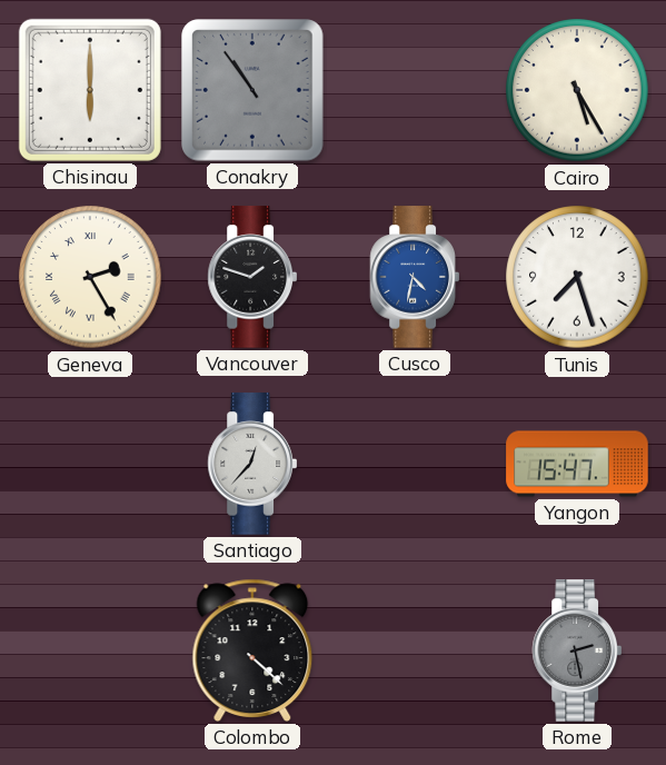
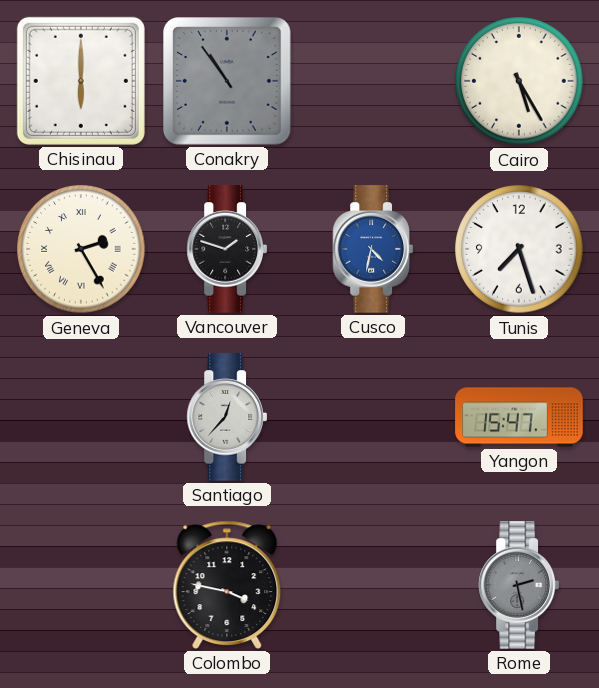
Colombo: 4:22 -> 3:47 (227, 585)
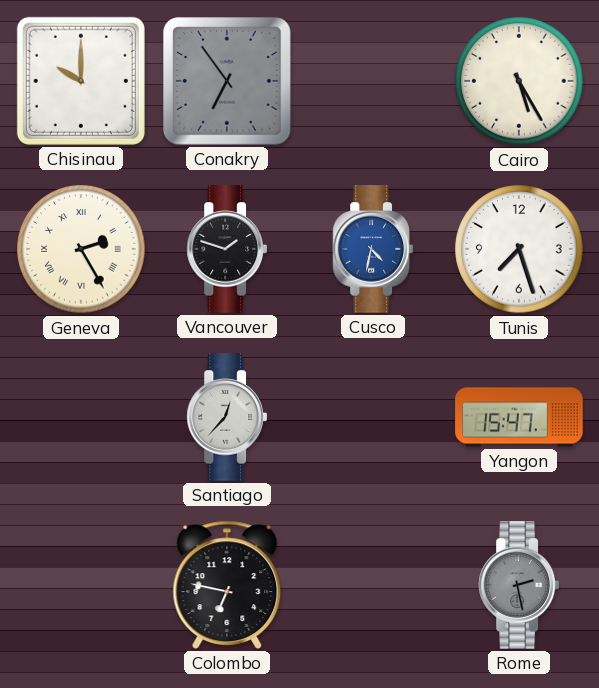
Chisinau: 6:00 -> 10:00 (81, 81)
Conakry: 10:54 -> 6:54 (227, 81)
Colombo: 3:47 -> 6:47 (227, 585)
